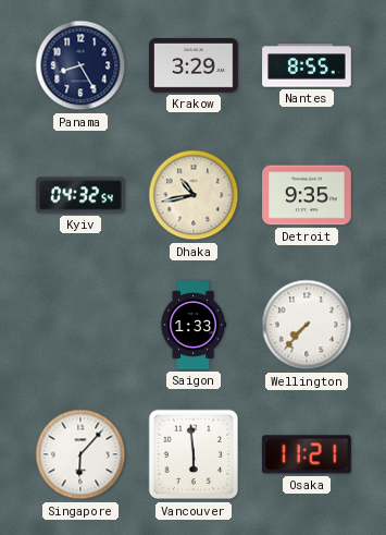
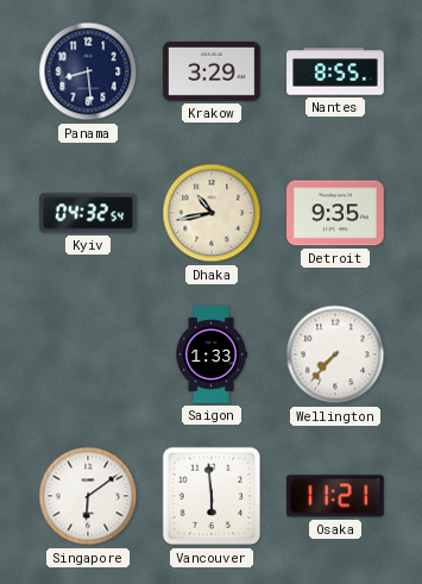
Panama: 8:25 -> 8:29 (88, 71)
Singapore: 6:07 -> 6:09 (88, 496)
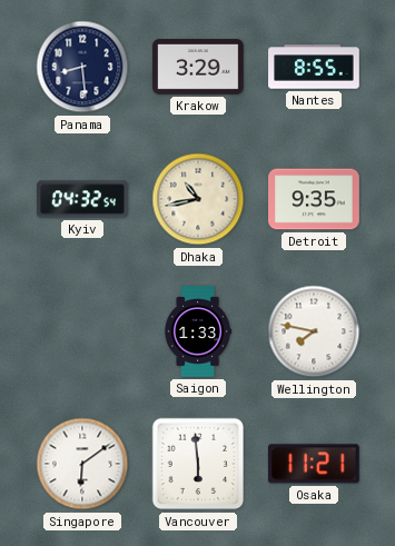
Wellington: 7:37 -> 7:47 (314, 331)
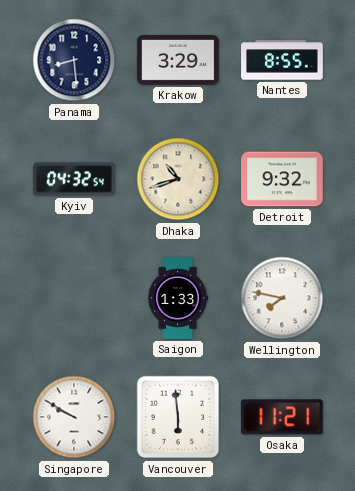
Dhaka: 10:43 -> 10:42 (178, 179)
Detroit: 9:35 -> 9:32 (282, 179)
Singapore: 6:09 -> 9:50 (74, 417)
